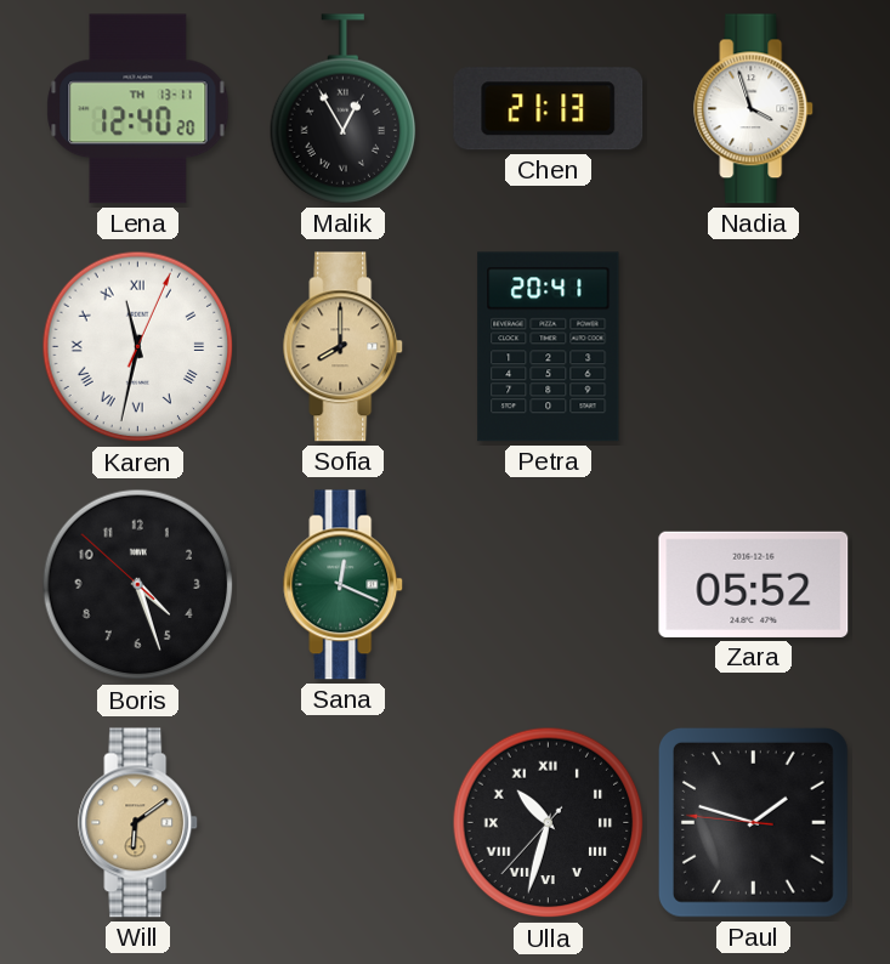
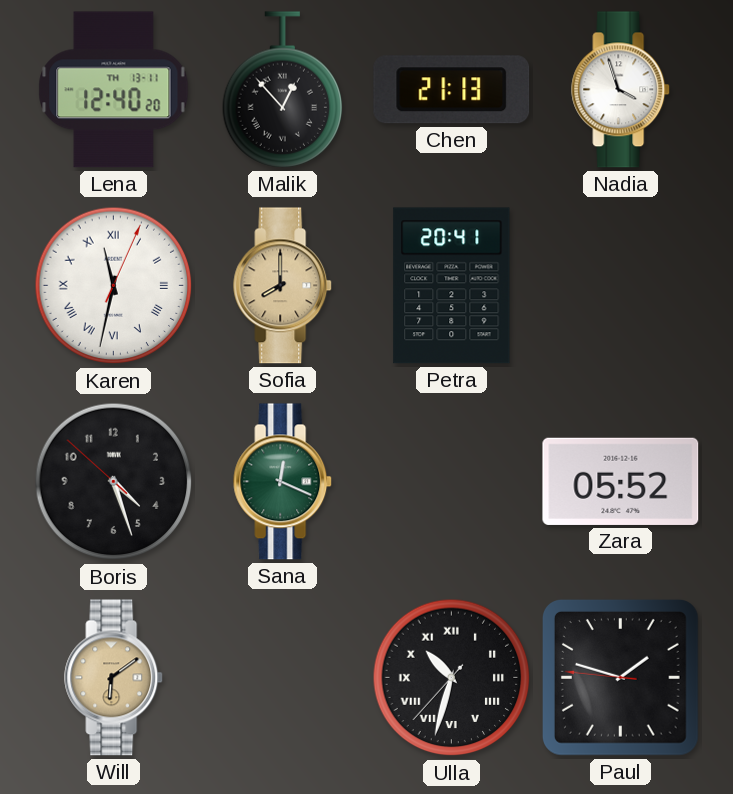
Malik: 12:55 -> 12:53 (283, 90)
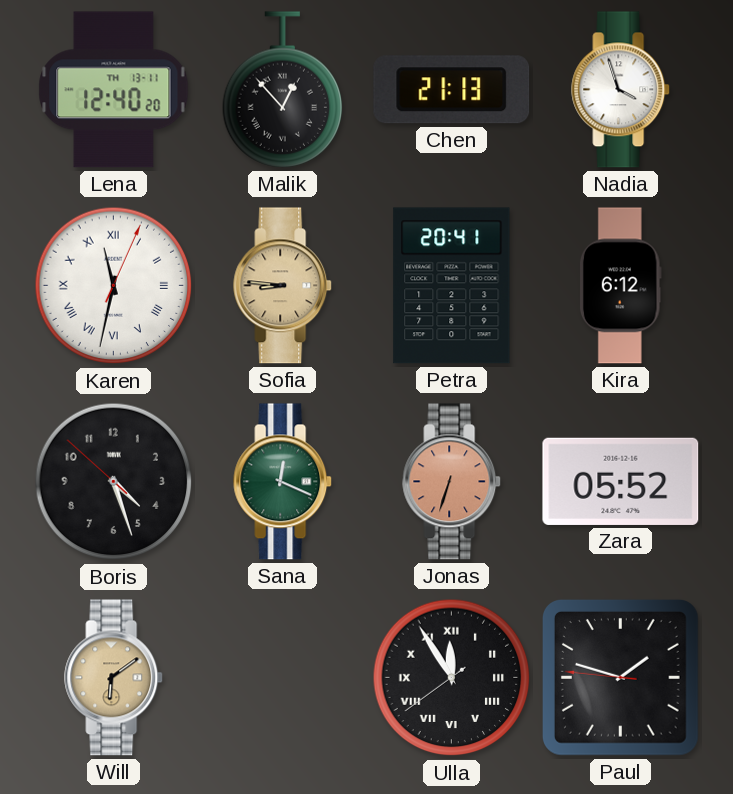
Sofia: 8:00 -> 8:46 (283, 286)
Kira: none -> 6:12 (620, 286)
Jonas: none -> 6:33 (452, 482)
Ulla: 10:32 -> 11:54 (452, 678)
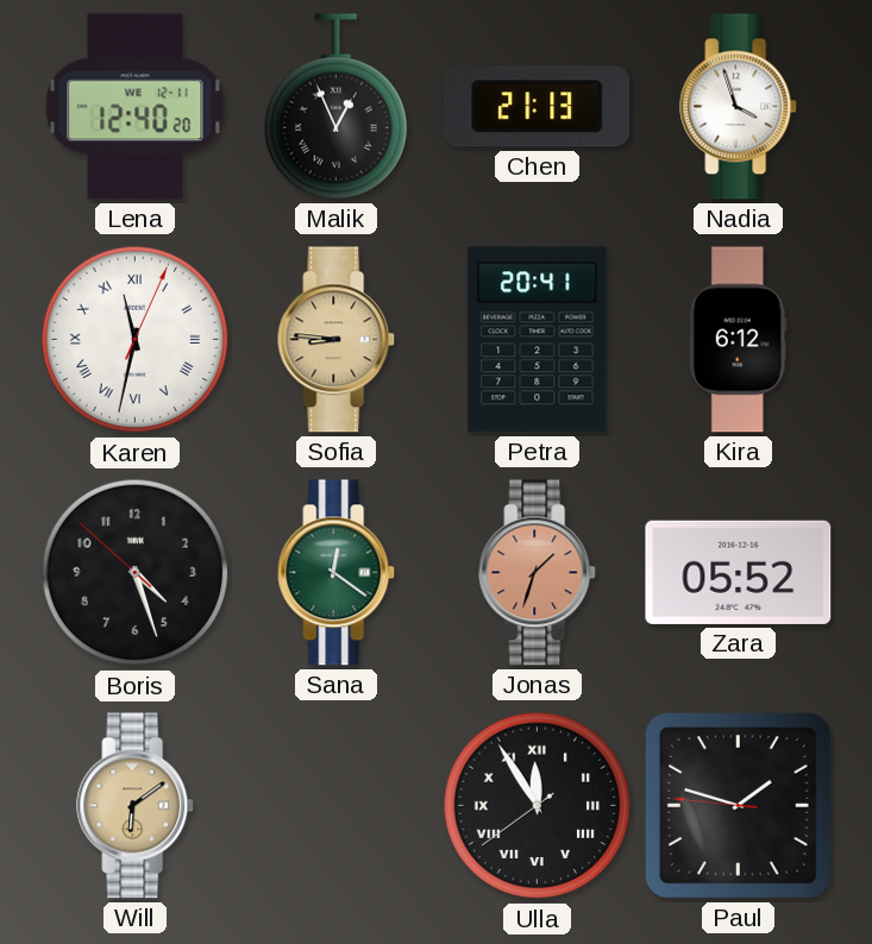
Lena date: TH 13-11 -> WE 12-11 (136, 107)
Malik: 12:53 -> 12:56 (337, 107)
Sana: 12:19 -> 12:21 (337, 573)
Jonas: 6:33 -> 1:33 (538, 573)
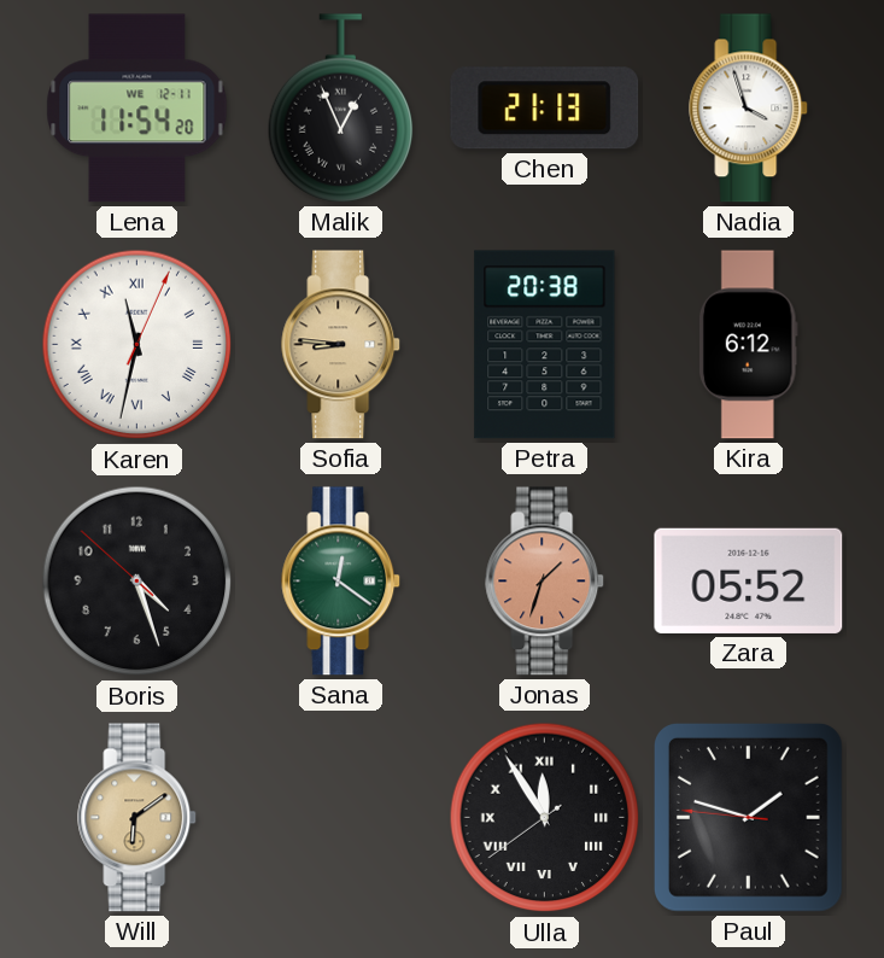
Lena: 12:40 -> 11:54 (137, 109)
Petra: 20:41 -> 20:38 (545, 345)
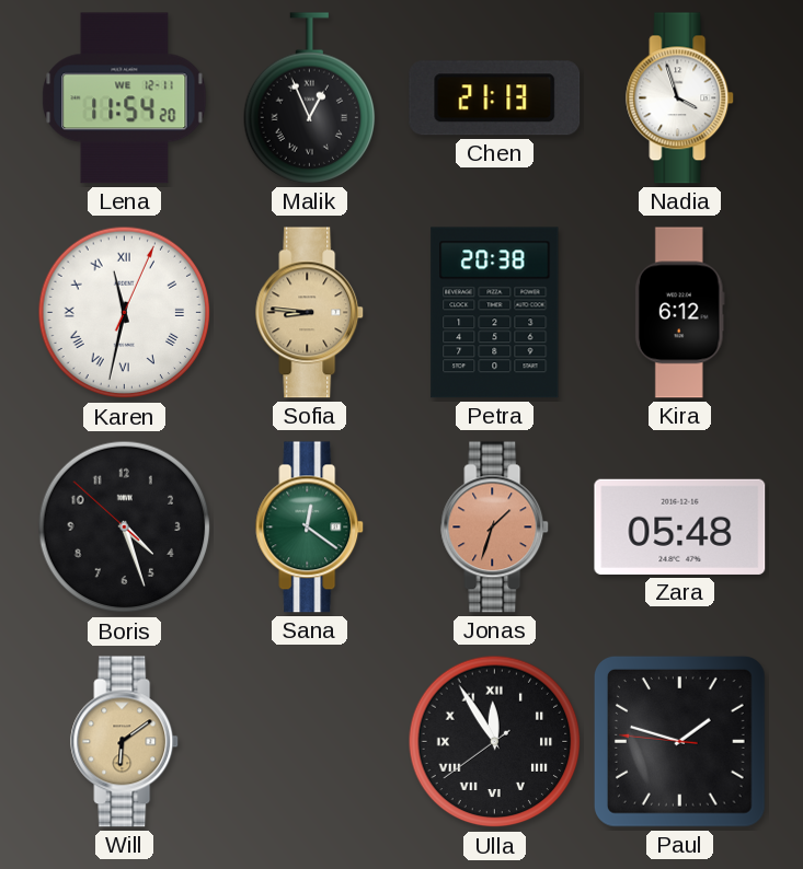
Zara: 05:52 -> 05:48 (680, 526)
